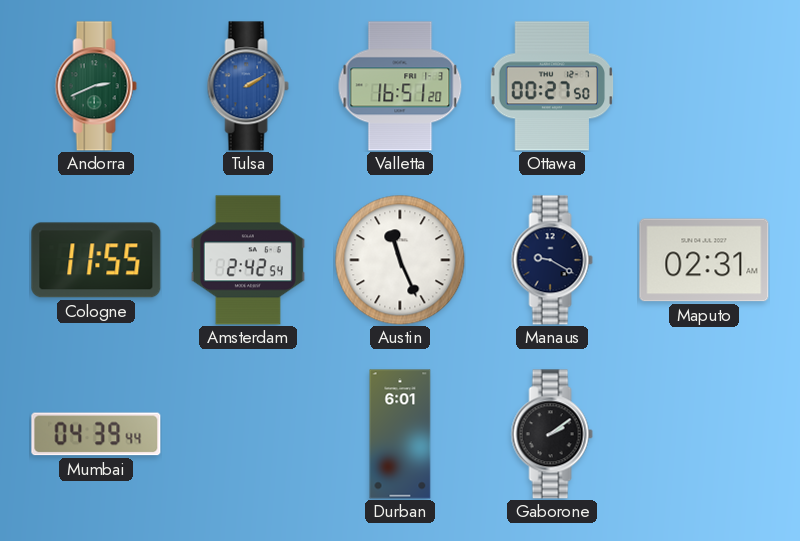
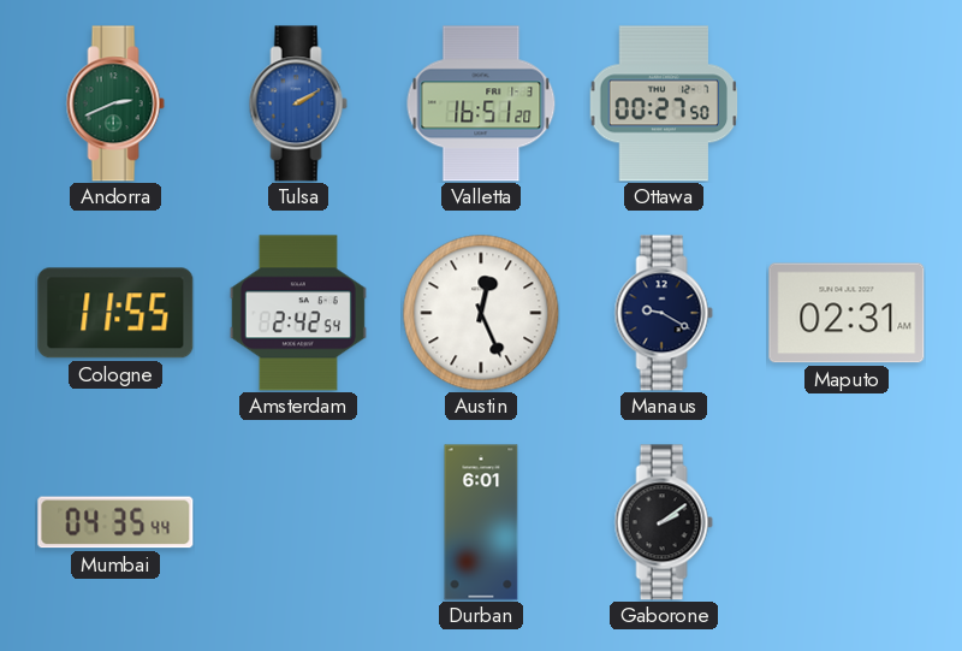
Austin: 11:26 -> 12:26 (481, 313)
Mumbai: 04:39 -> 04:35 (115, 522)
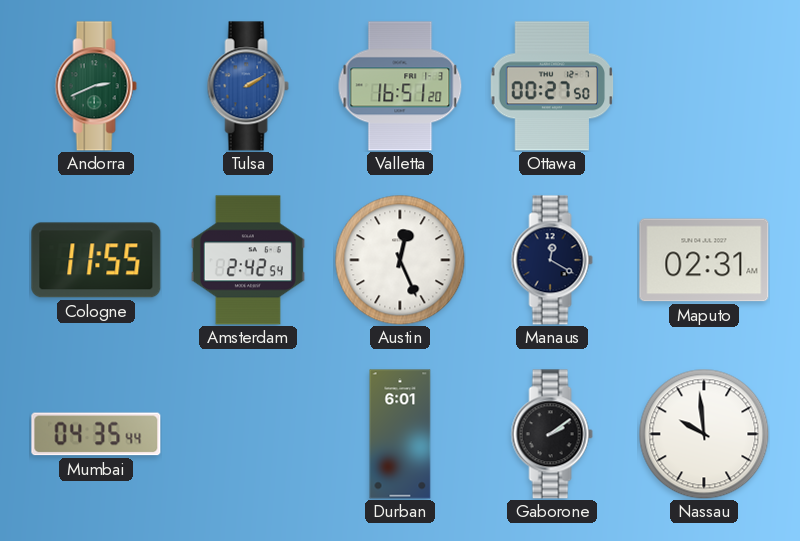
Manaus: 9:20 -> 12:20 (552, 260)
Nassau: none -> 9:59 (704, 434)
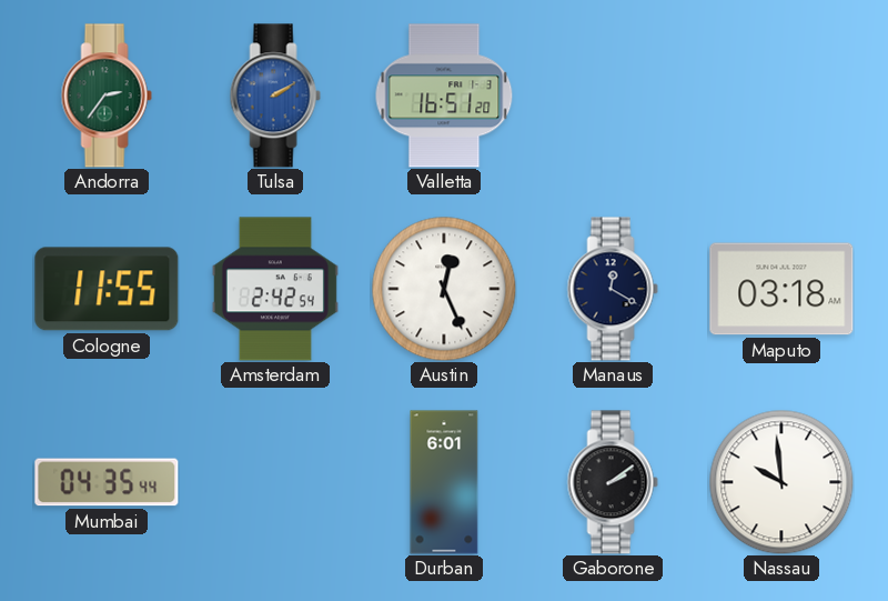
Andorra: 2:41 -> 2:36 (107, 96)
Ottawa: 00:27 -> none (552, 86)
Maputo: 02:31 -> 03:18 (781, 289)
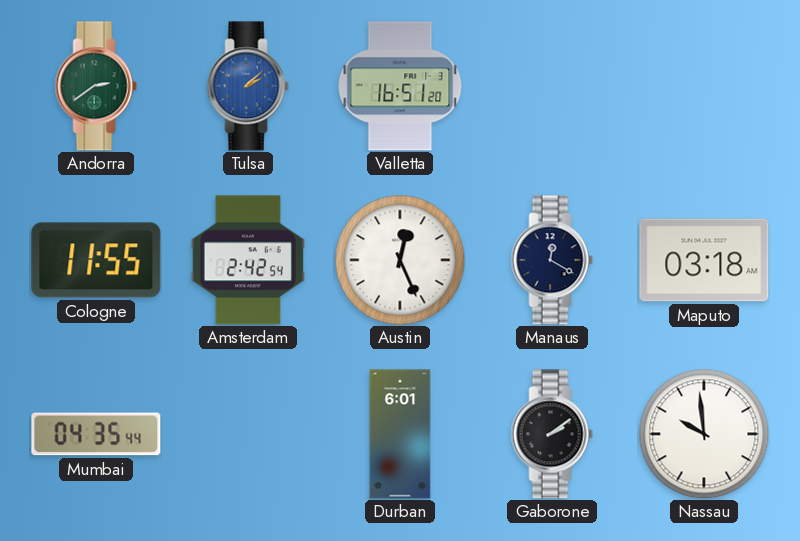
Andorra: 2:36 -> 2:39 (96, 86)
Tulsa: 2:10 -> 2:08 (248, 86)
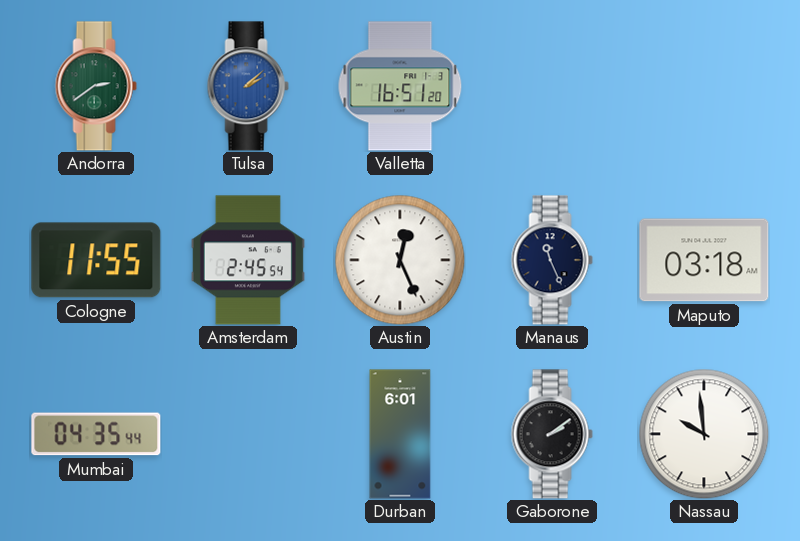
Amsterdam: 2:42 -> 2:45 (248, 260)
Manaus: 12:20 -> 11:26 (552, 260)
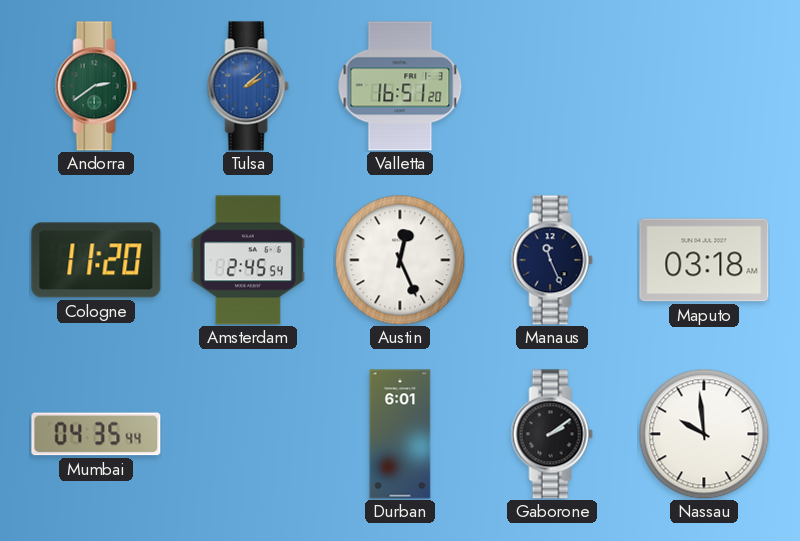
Cologne: 11:55 -> 11:20 (96, 260)
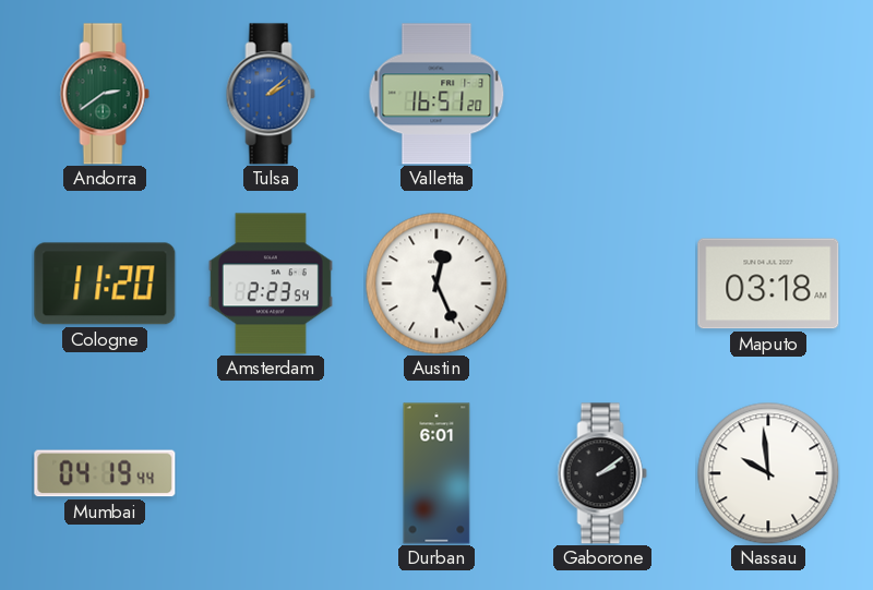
Amsterdam: 2:45 -> 2:23 (271, 284)
Manaus: 11:26 -> none (552, 260)
Mumbai: 04:35 -> 04:19 (105, 473)
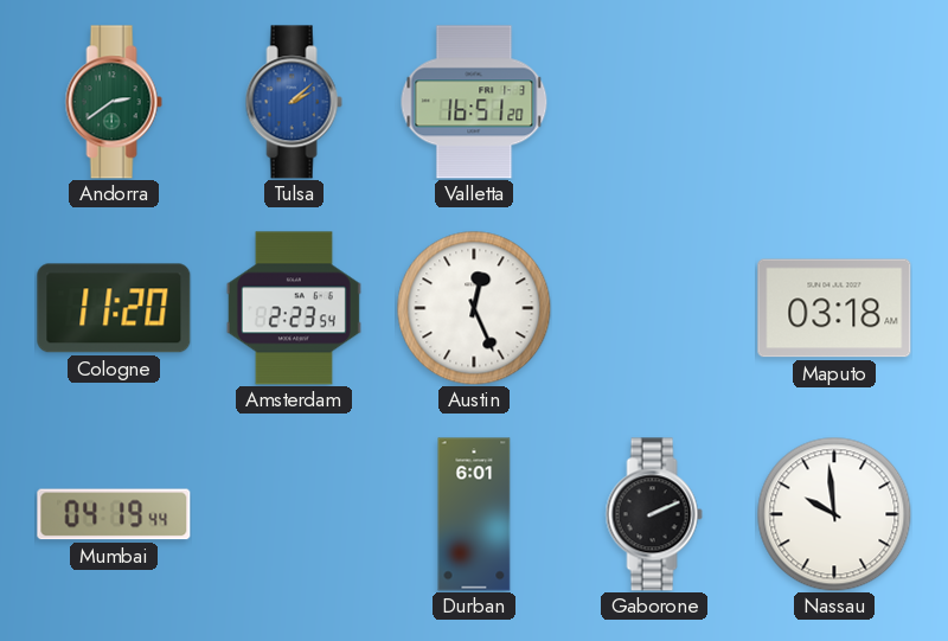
Gaborone: 2:09 -> 2:11 (654, 514)
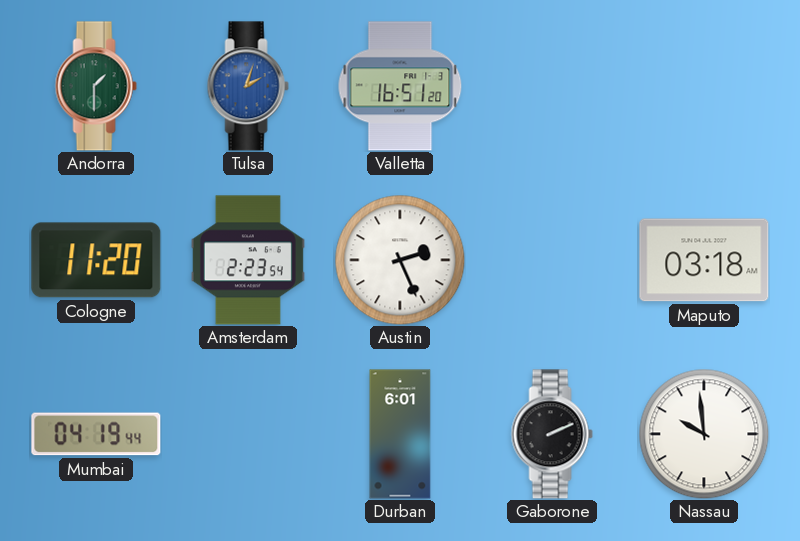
Andorra: 2:39 -> 1:30 (96, 86)
Tulsa: 2:08 -> 2:03 (248, 86)
Austin: 12:26 -> 2:26 (400, 260)
